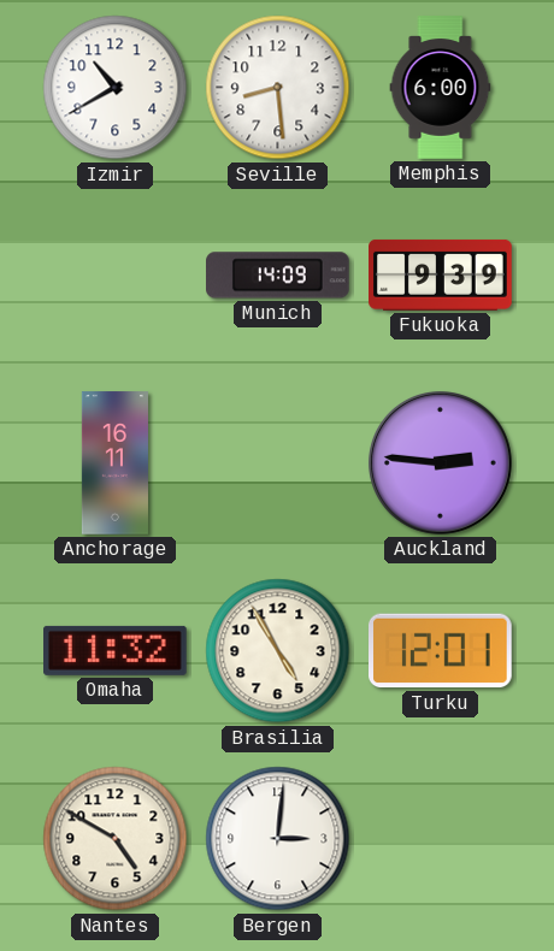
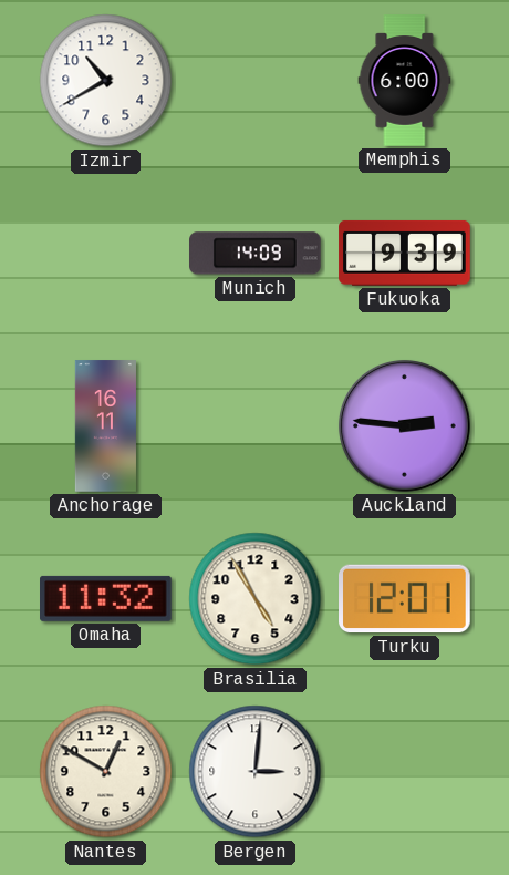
Seville: 8:29 -> none (278, 88)
Nantes: 4:50 -> 12:50 (106, 772)
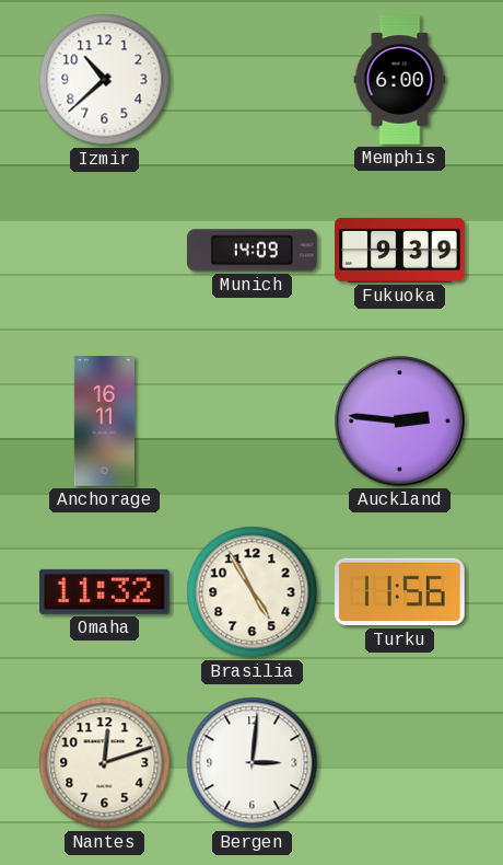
Izmir: 10:40 -> 10:38 (105, 80)
Turku: 12:01 -> 11:56 (400, 592)
Nantes: 12:50 -> 12:12 (105, 763)
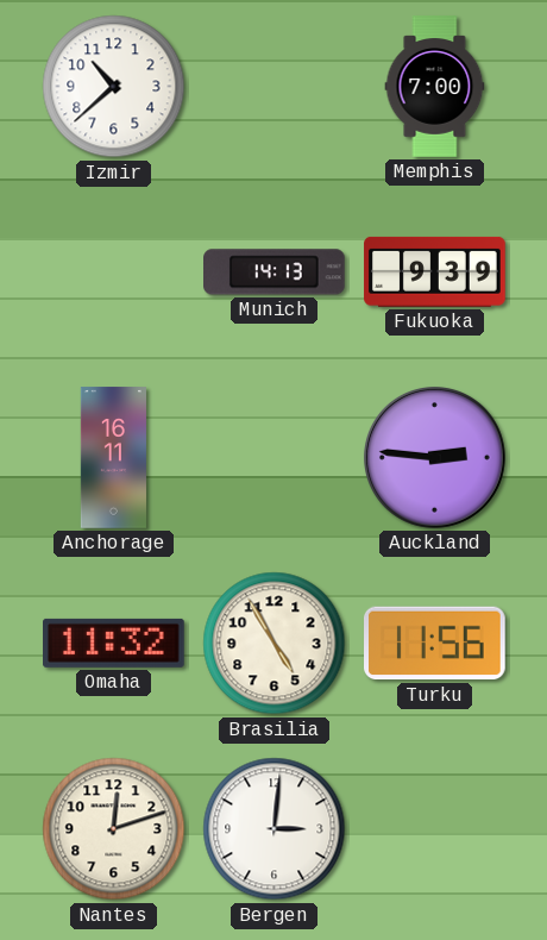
Memphis: 6:00 -> 7:00 (435, 87)
Munich: 14:09 -> 14:13 (275, 272)
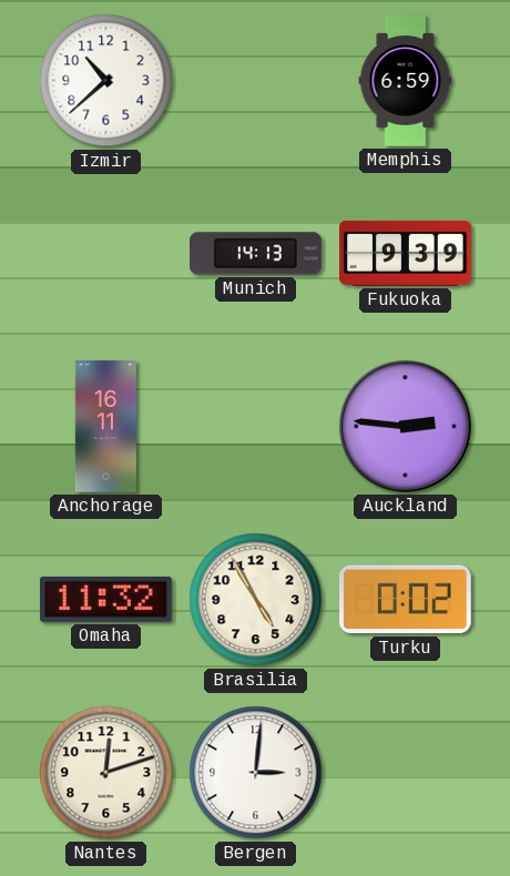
Memphis: 7:00 -> 6:59 (406, 81)
Turku: 11:56 -> 0:02 (406, 600)
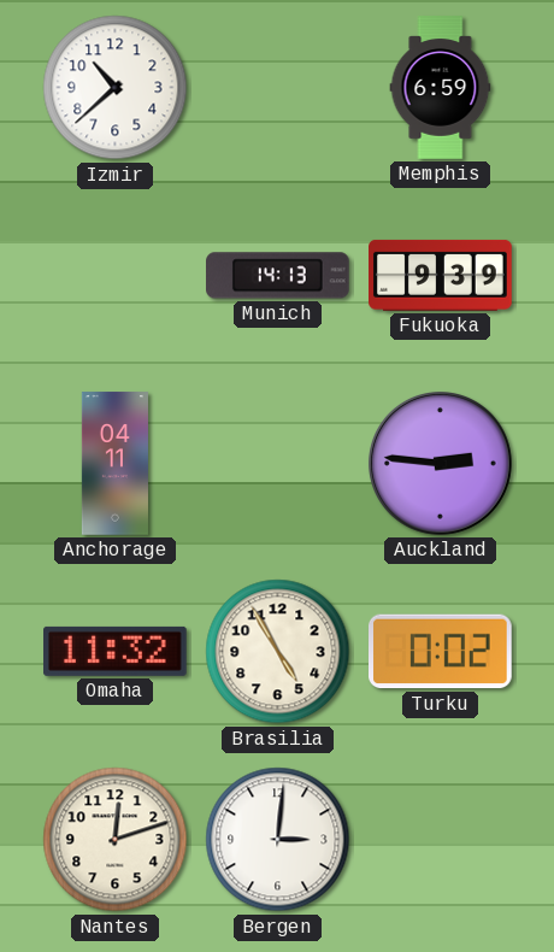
Anchorage: 16:11 -> 04:11 (114, 464)
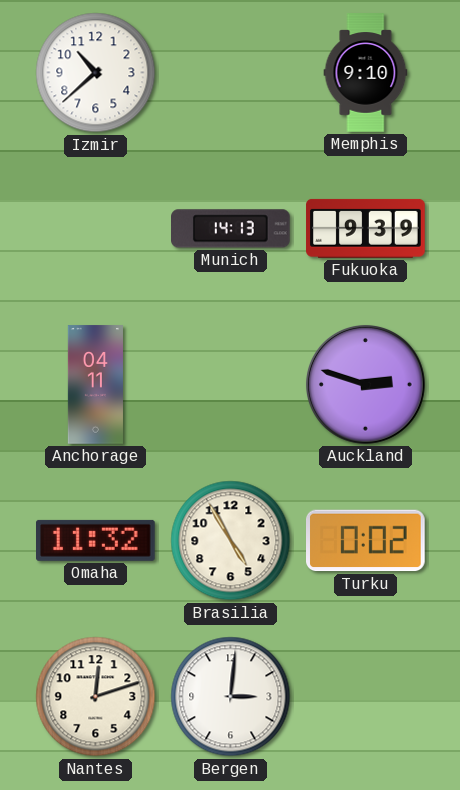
Memphis: 6:59 -> 9:10 (366, 73)
Auckland: 2:46 -> 2:48 (365, 384)
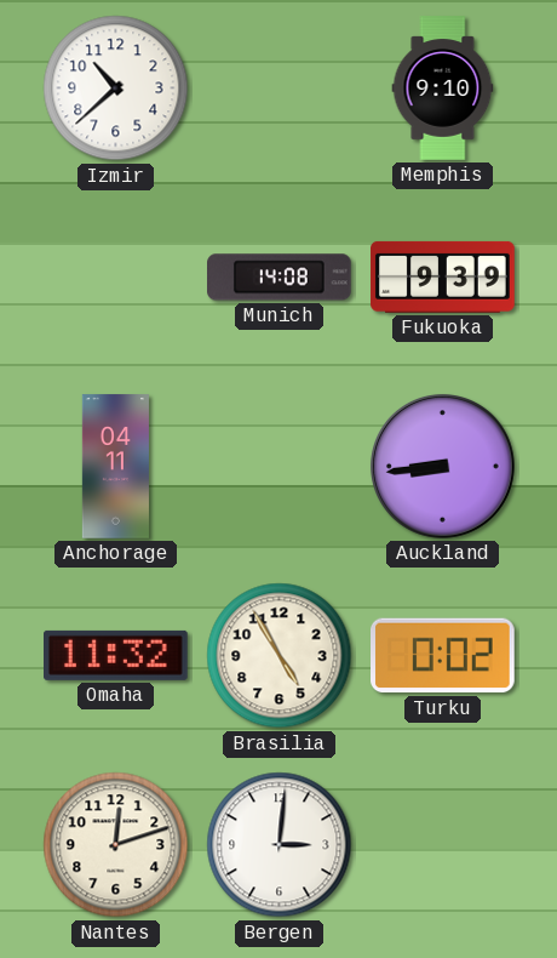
Munich: 14:13 -> 14:08 (280, 278)
Auckland: 2:48 -> 8:44 (442, 466)
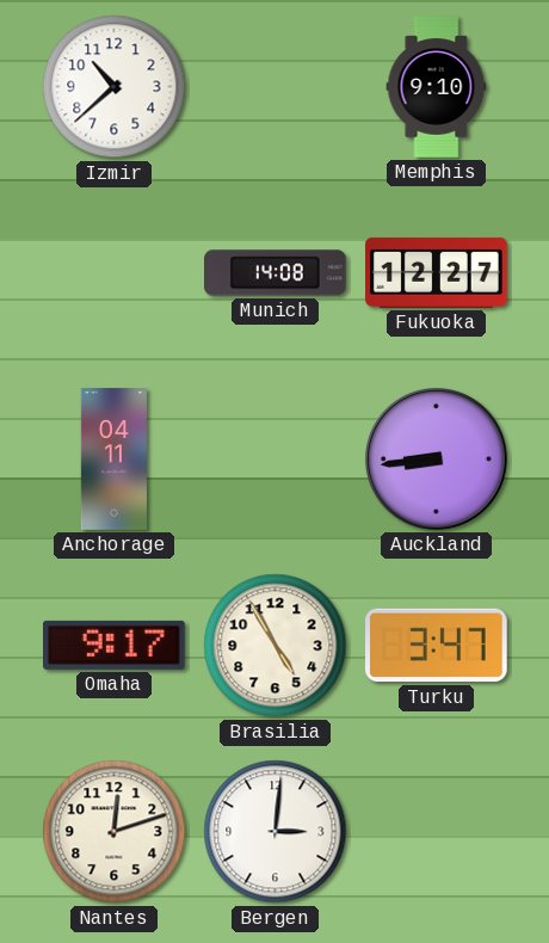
Fukuoka: 9:39 -> 12:27 (437, 272)
Omaha: 11:32 -> 9:17 (115, 645)
Turku: 0:02 -> 3:47 (437, 646)
